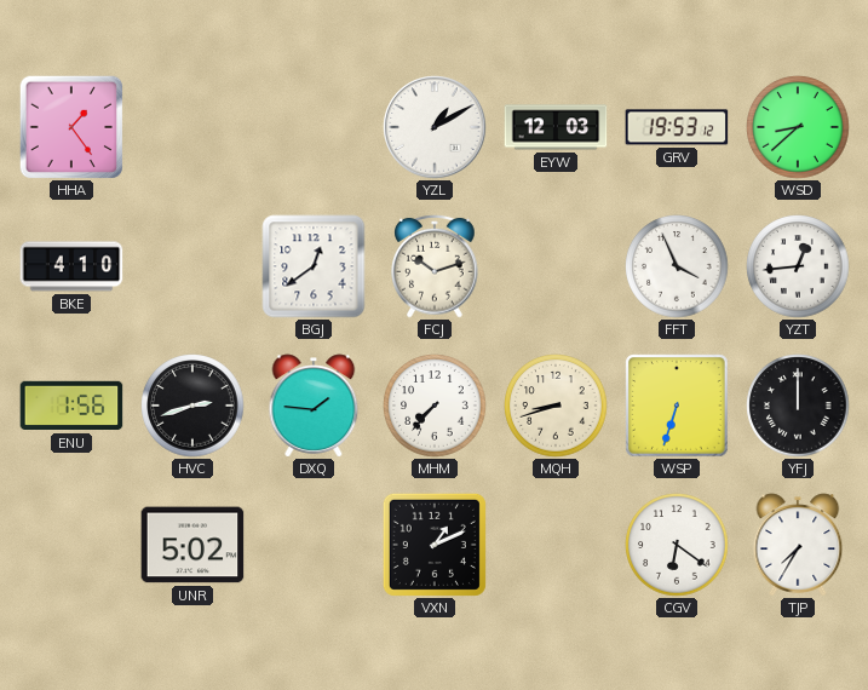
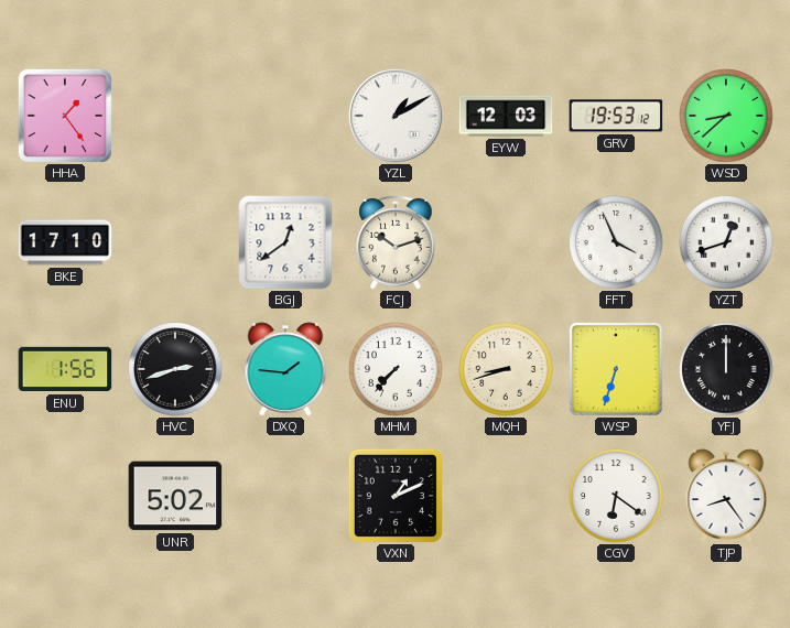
BKE: 4:10 -> 17:10 (65, 242)
YZT: 12:44 -> 12:42 (726, 242)
TJP: 7:35 -> 8:24 (726, 496)
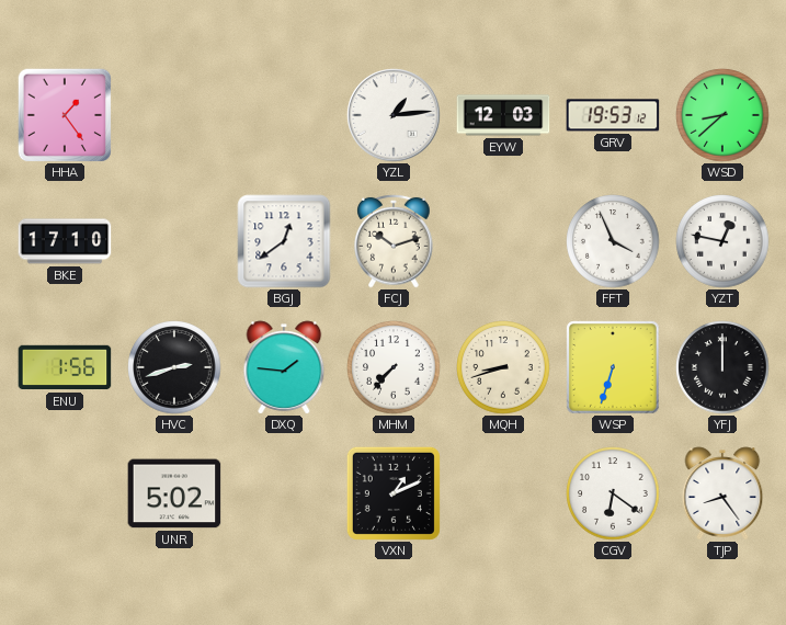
YZL: 1:10 -> 1:14 (394, 115)
YZT: 12:42 -> 12:47 (722, 241)
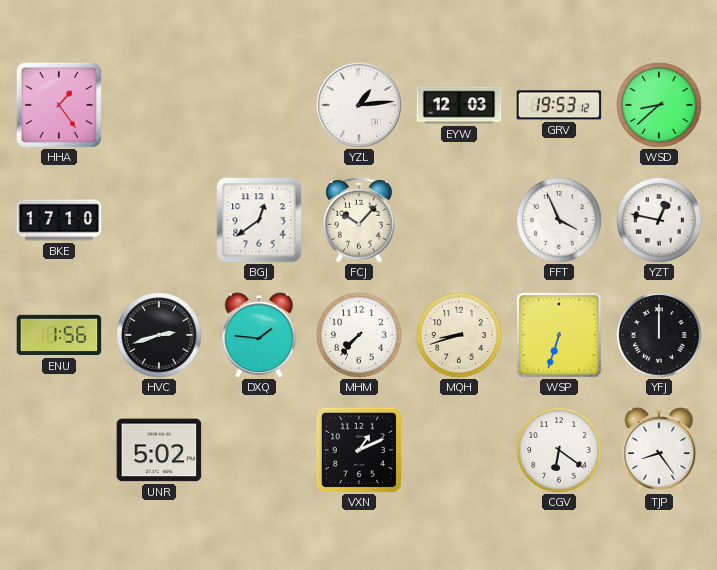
FCJ: 10:12 -> 10:07 (359, 220)
